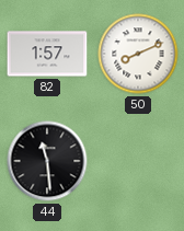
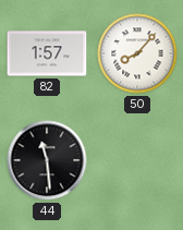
50: 8:11 -> 8:07 (137, 53)
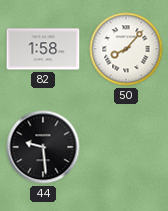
82: 1:57 -> 1:58 (43, 49)
44: 11:29 -> 9:29 (43, 147)
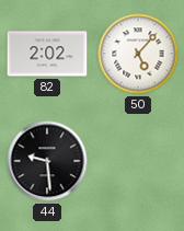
82: 1:58 -> 2:02 (47, 54)
50: 8:07 -> 5:07 (138, 54)
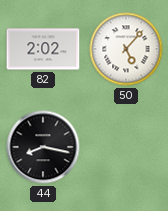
44: 9:29 -> 8:17 (43, 147)
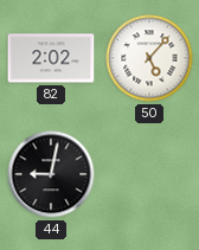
44: 8:17 -> 9:02 (51, 174)
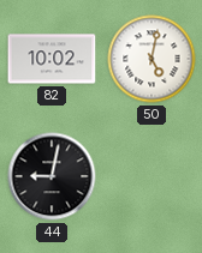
82: 2:02 -> 10:02 (52, 59)
50: 5:07 -> 5:02 (151, 59)
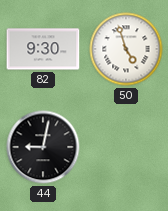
82: 10:02 -> 9:30 (43, 49)
50: 5:02 -> 4:57 (126, 49)
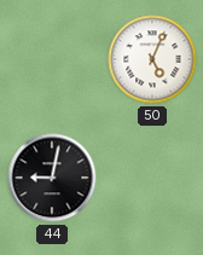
82: 9:30 -> none (43, 49)
50: 4:57 -> 5:04 (152, 59)
